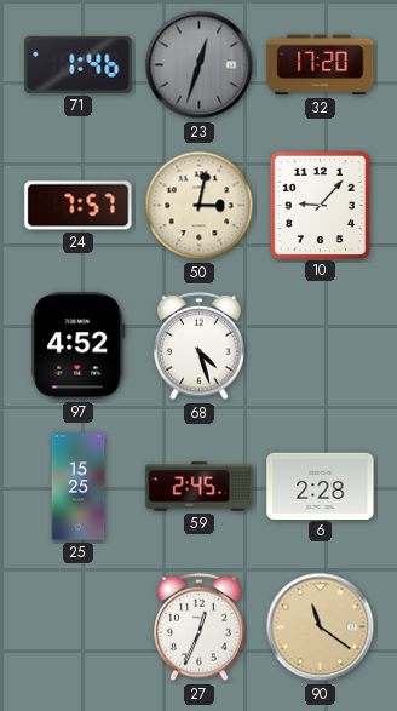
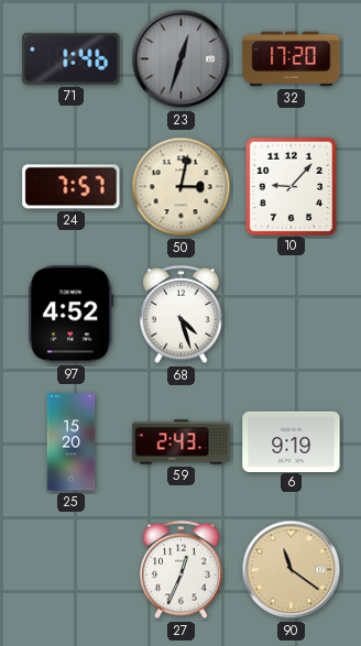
25: 15:25 -> 15:20 (72, 442)
59: 2:45 -> 2:43 (182, 442)
6: 2:28 -> 9:19 (292, 441)
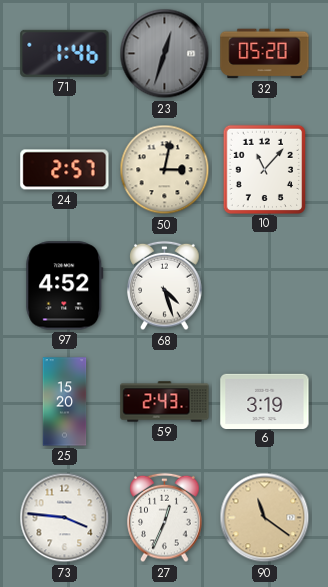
32: 17:20 -> 05:20 (265, 54)
24: 7:57 -> 2:57 (65, 170)
10: 9:07 -> 11:07 (264, 169)
6: 9:19 -> 3:19 (265, 401)
73: none -> 3:46 (65, 518)
